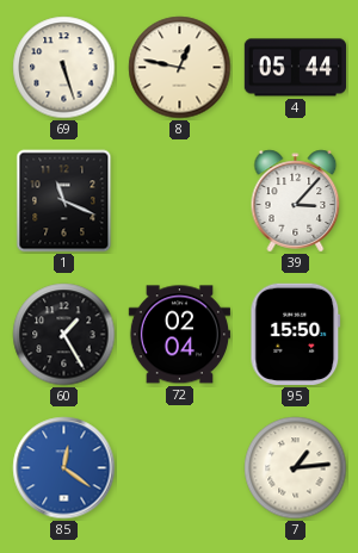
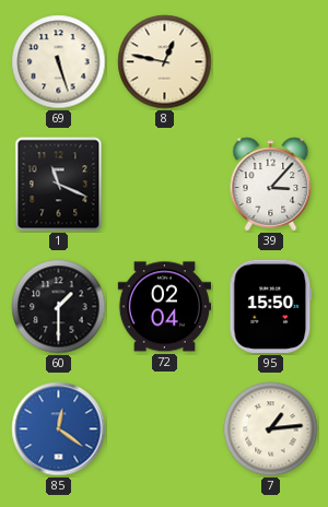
4: 05:44 -> none (295, 68)
60: 1:25 -> 1:30 (59, 307)
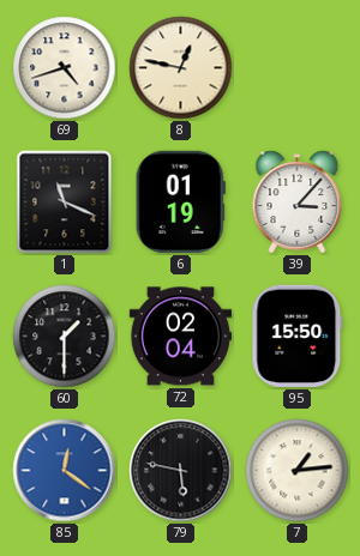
69: 5:27 -> 4:42 (65, 68)
6: none -> 01:19 (180, 201)
79: none -> 5:47 (181, 471)
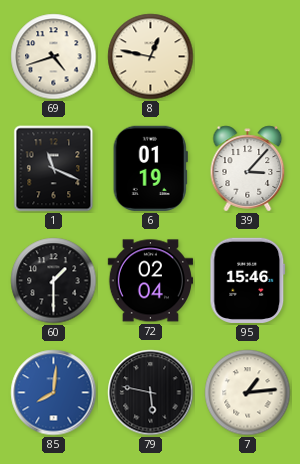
95: 15:50 -> 15:46 (248, 280)
85: 12:21 -> 8:01 (54, 393)
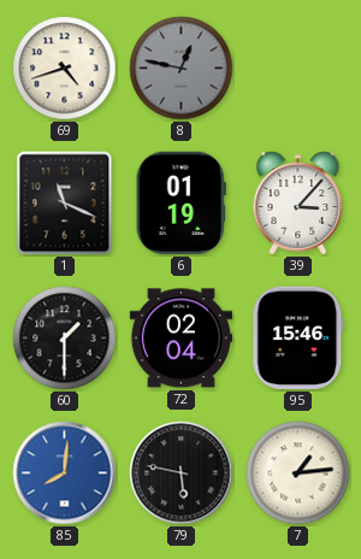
8 dial: cream -> grey (182, 69)
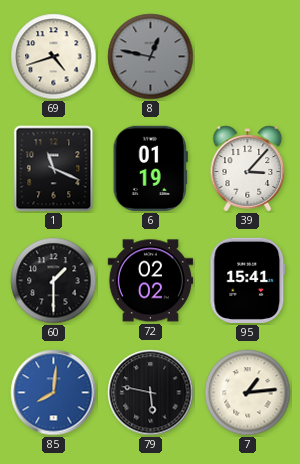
72: 02:04 -> 02:02 (150, 281)
95: 15:46 -> 15:41 (248, 280)
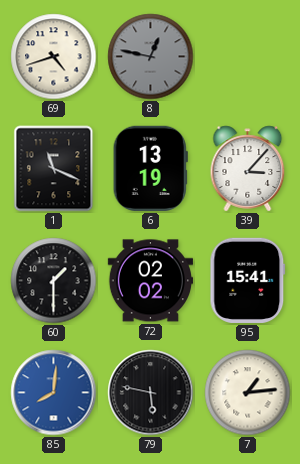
6: 01:19 -> 13:19 (150, 168)
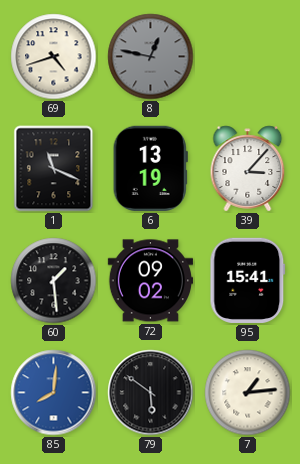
60: 1:30 -> 1:29 (54, 281)
72: 02:02 -> 09:02 (150, 281)
79: 5:47 -> 5:51 (151, 393)
